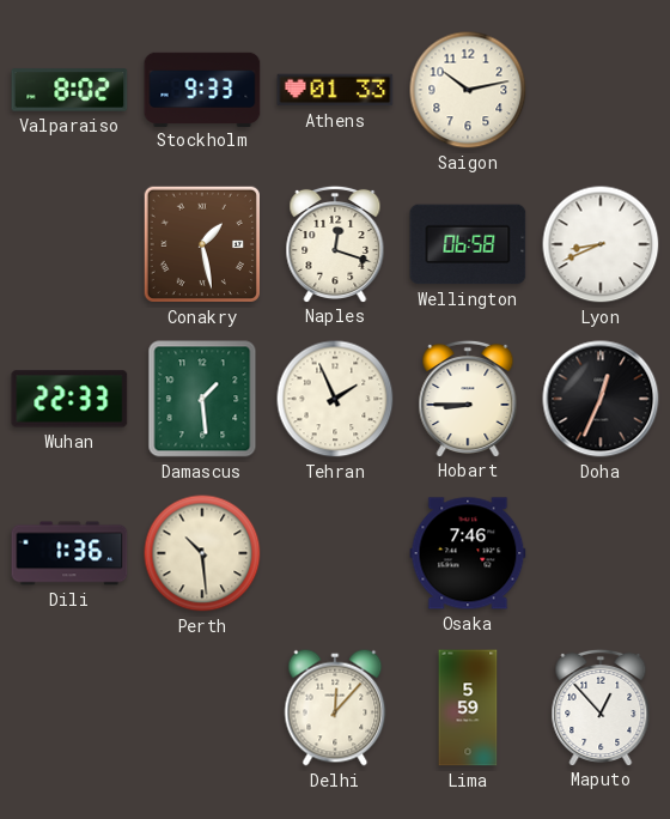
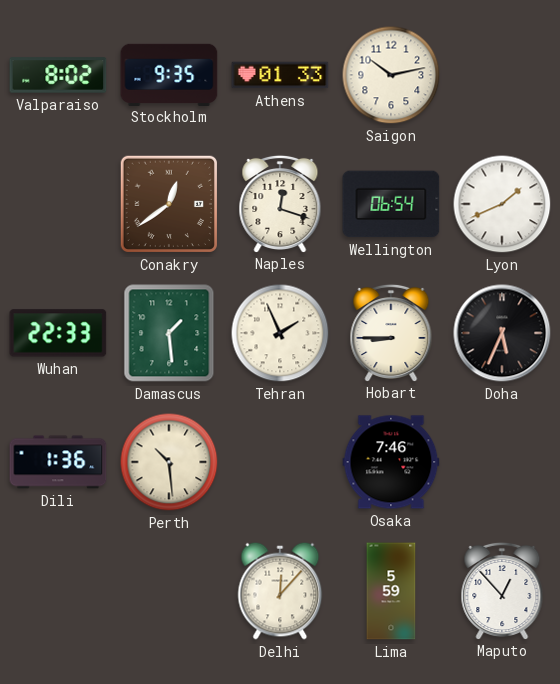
Stockholm: 9:33 -> 9:35 (169, 74)
Conakry: 1:28 -> 12:39 (169, 204)
Wellington: 06:58 -> 06:54 (391, 204)
Lyon: 8:41 -> 1:41 (502, 204)
Doha: 12:34 -> 5:34 (502, 333)
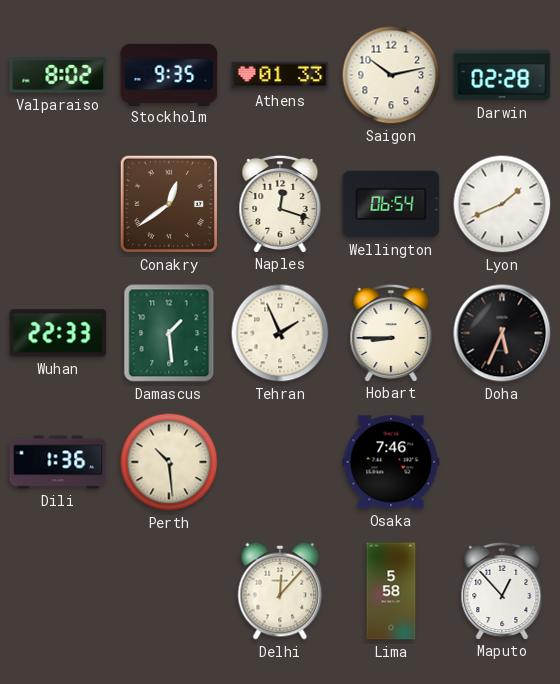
Darwin: none -> 02:28 (502, 75)
Lima: 5:59 -> 5:58 (391, 591)
